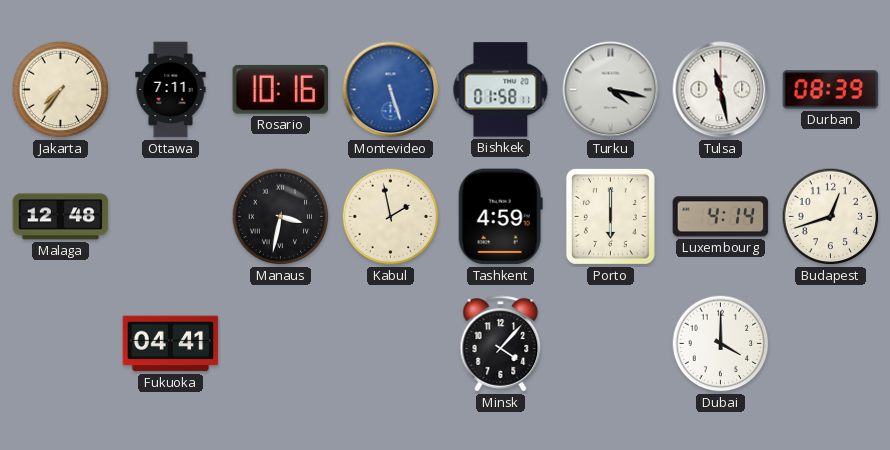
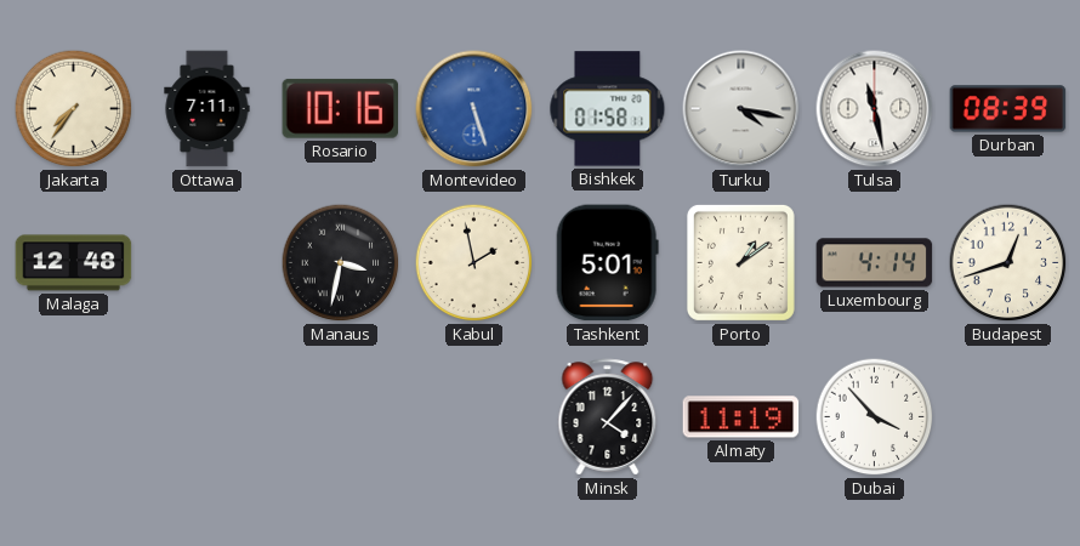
Tashkent: 4:59 -> 5:01 (607, 263)
Porto: 6:00 -> 1:09 (740, 262)
Fukuoka: 04:41 -> none (171, 344)
Almaty: none -> 11:19 (741, 417)
Dubai: 4:00 -> 3:53 (875, 417)
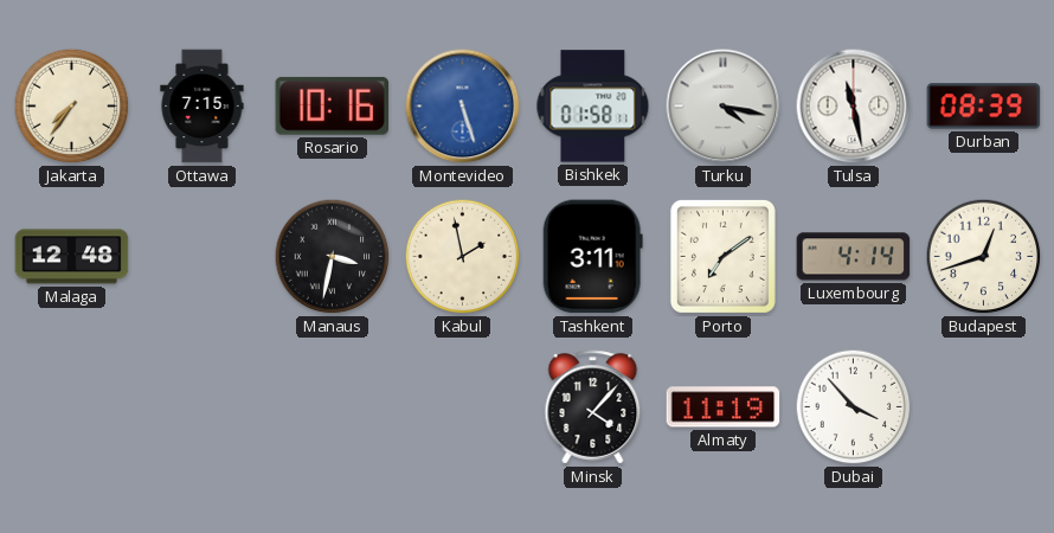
Ottawa: 7:11 -> 7:15 (203, 107)
Tashkent: 5:01 -> 3:11 (592, 257)
Porto: 1:09 -> 7:09 (722, 256)
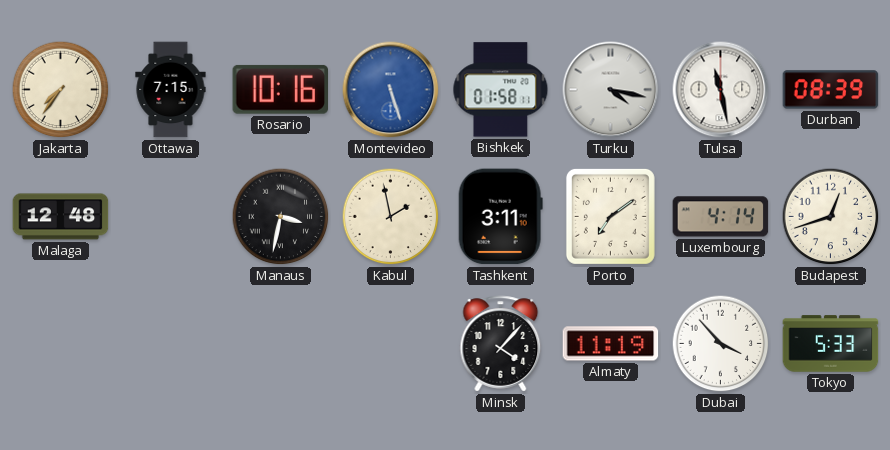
Tokyo: none -> 5:33 (831, 344)
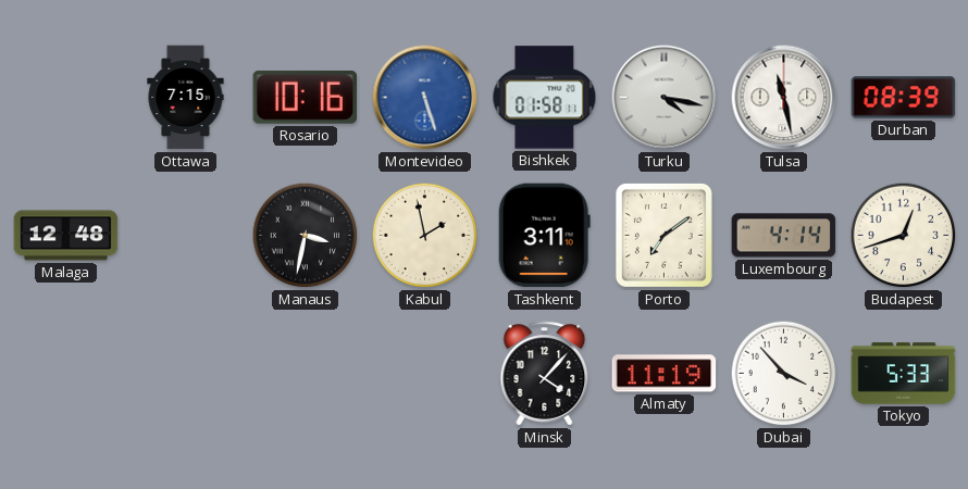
Jakarta: 7:36 -> none (61, 90)
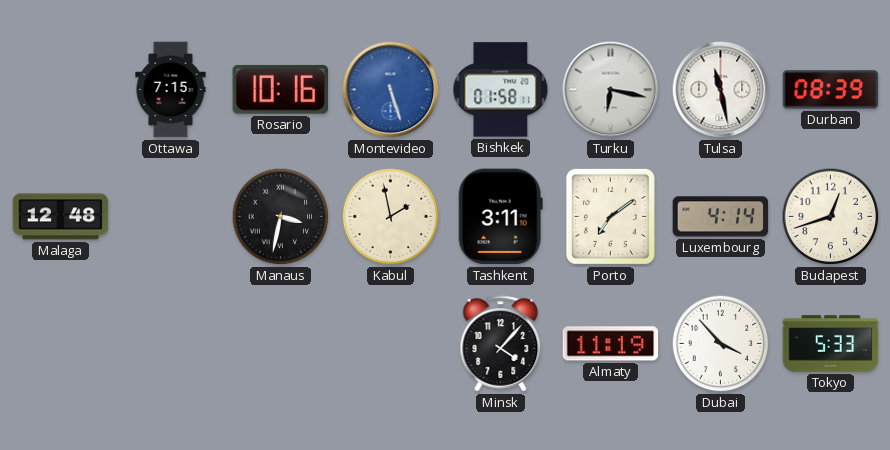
Turku: 4:17 -> 6:17 (611, 90)
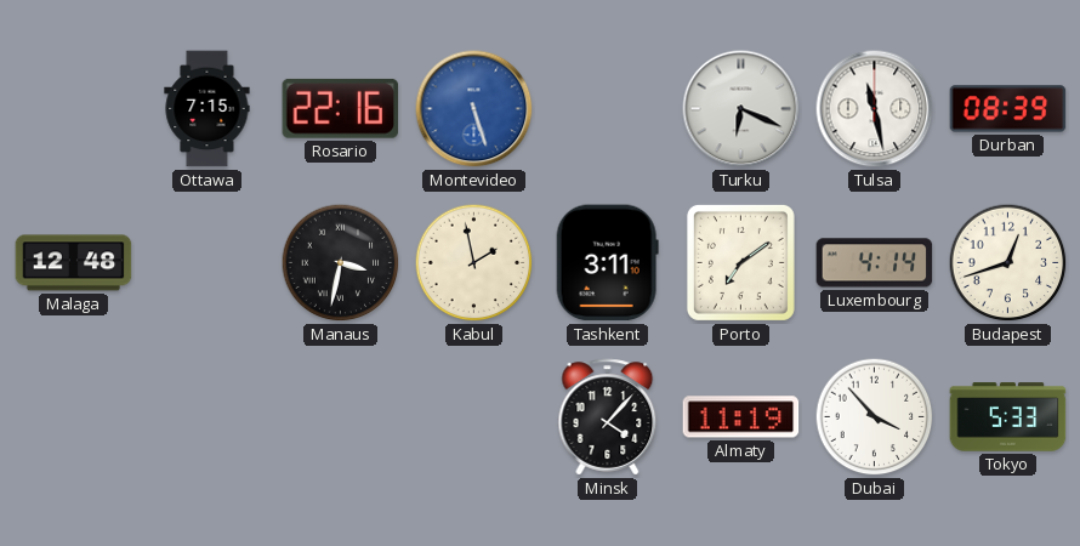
Rosario: 10:16 -> 22:16 (341, 108)
Bishkek: 01:58 -> none (501, 90)
Turku: 6:17 -> 6:19 (741, 109)
